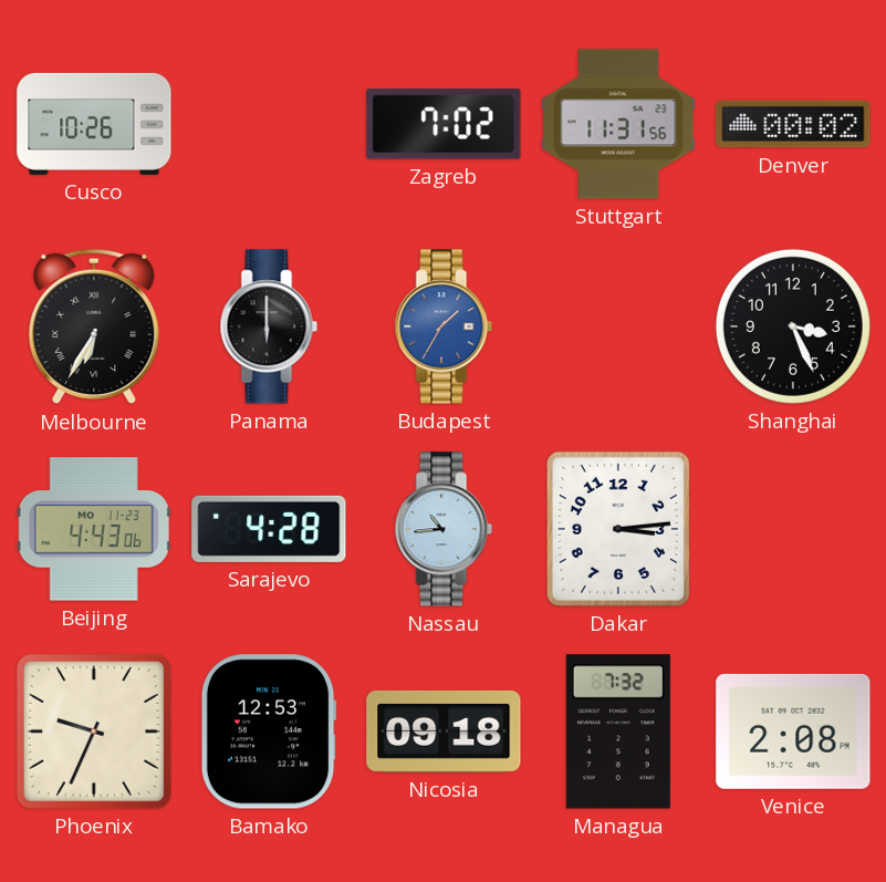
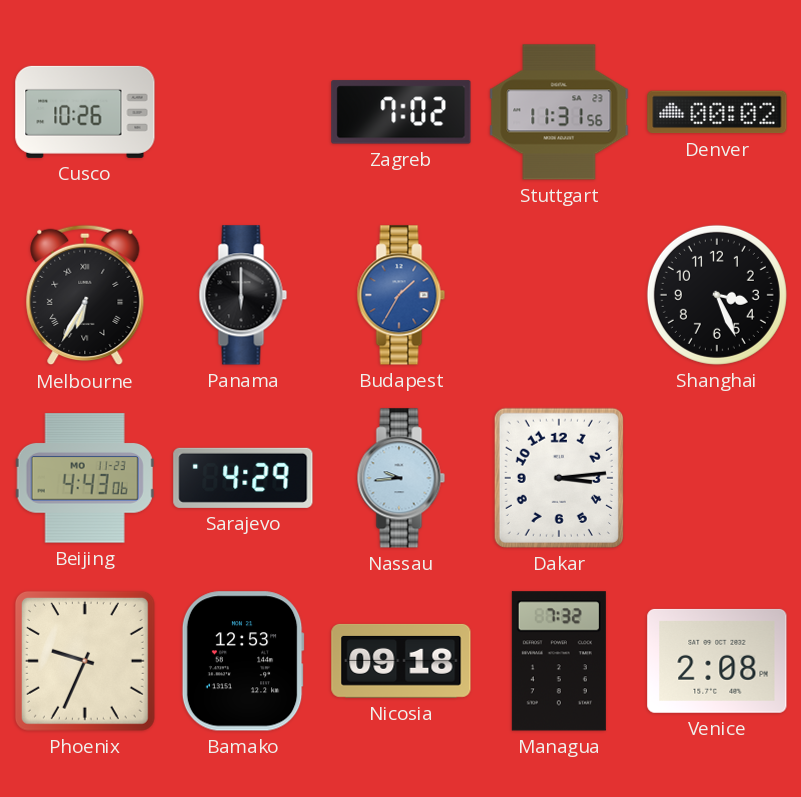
Sarajevo: 4:28 -> 4:29 (243, 478)
Nassau: 10:44 -> 9:44 (401, 478)
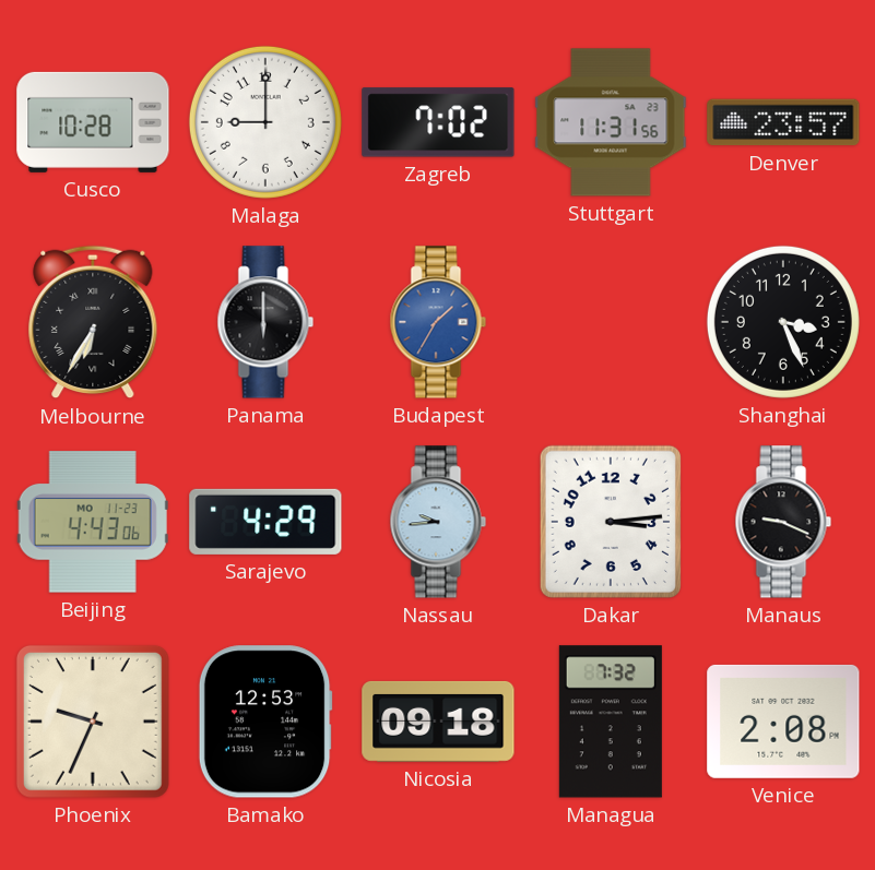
Cusco: 10:26 -> 10:28 (93, 122)
Malaga: none -> 9:00 (265, 122)
Denver: 00:02 -> 23:57 (783, 122)
Manaus: none -> 9:19 (783, 522)
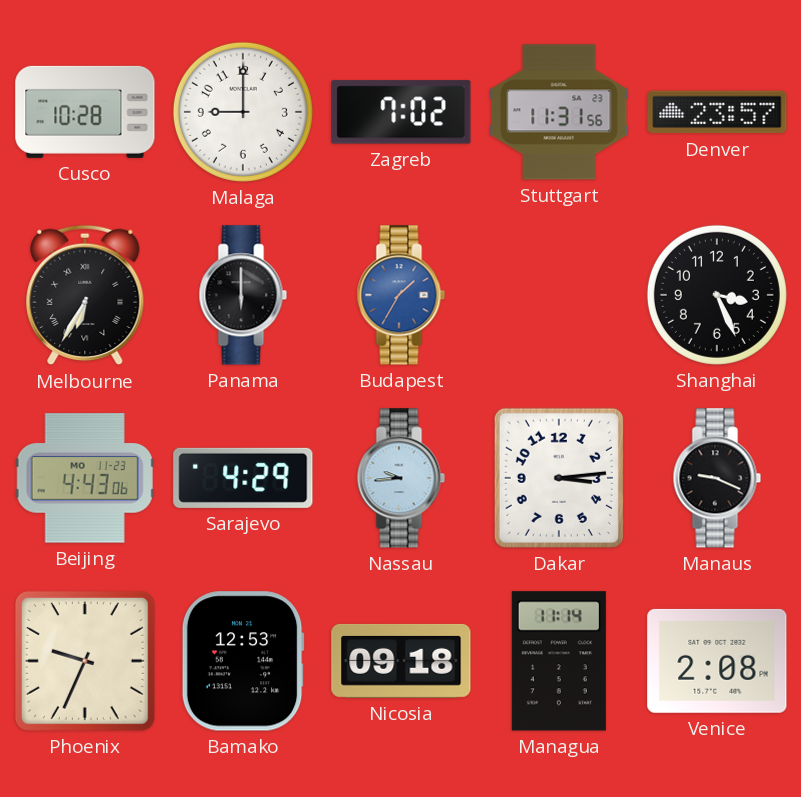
Managua: 7:32 -> 11:14 (559, 661)
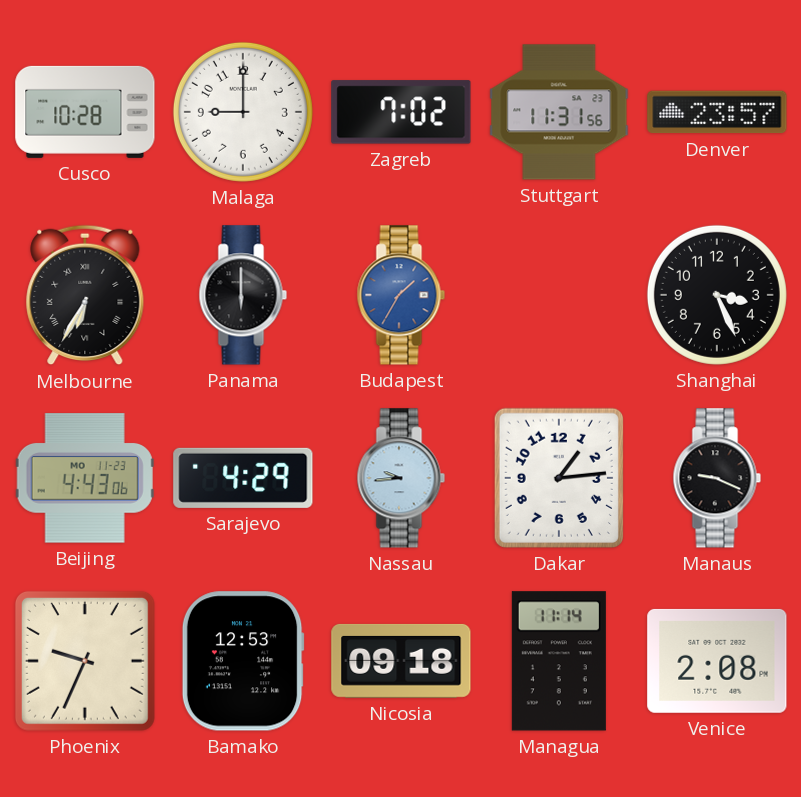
Dakar: 3:14 -> 1:14 (559, 478)
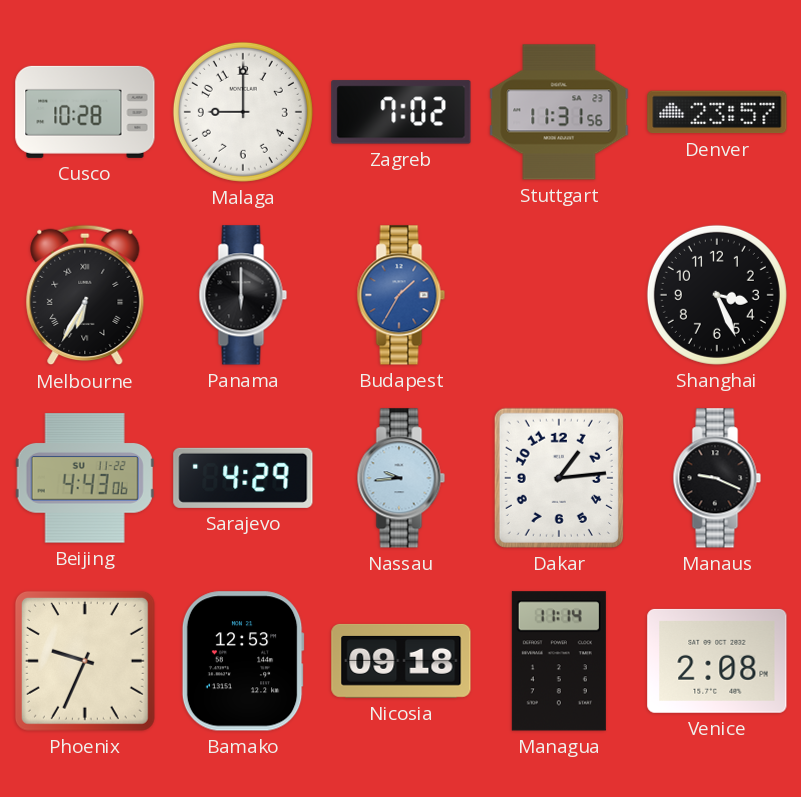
Beijing date: MO 11-23 -> SU 11-22 (85, 478)
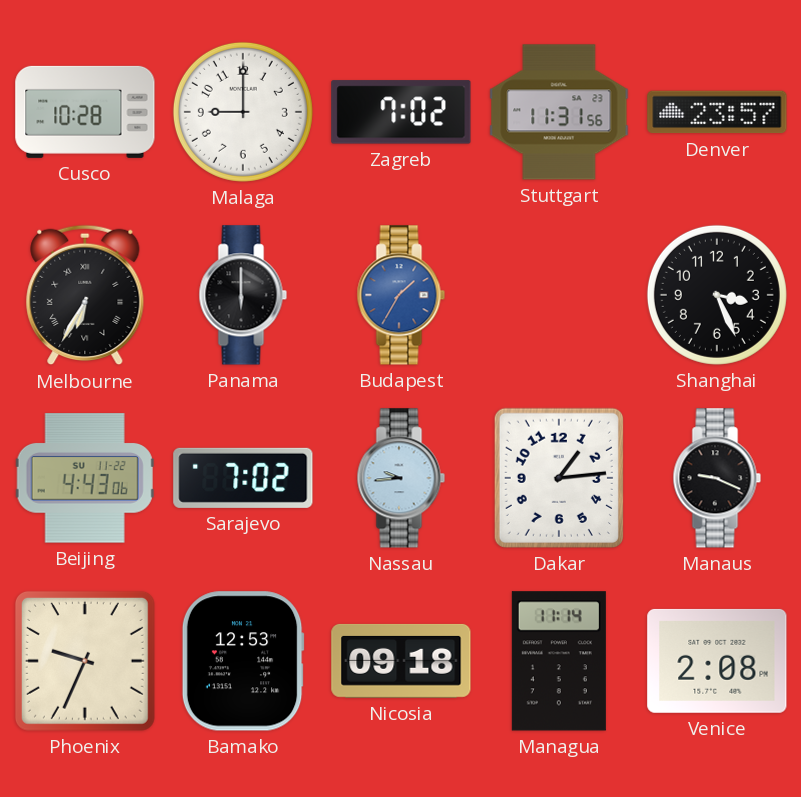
Sarajevo: 4:29 -> 7:02 (243, 478)
